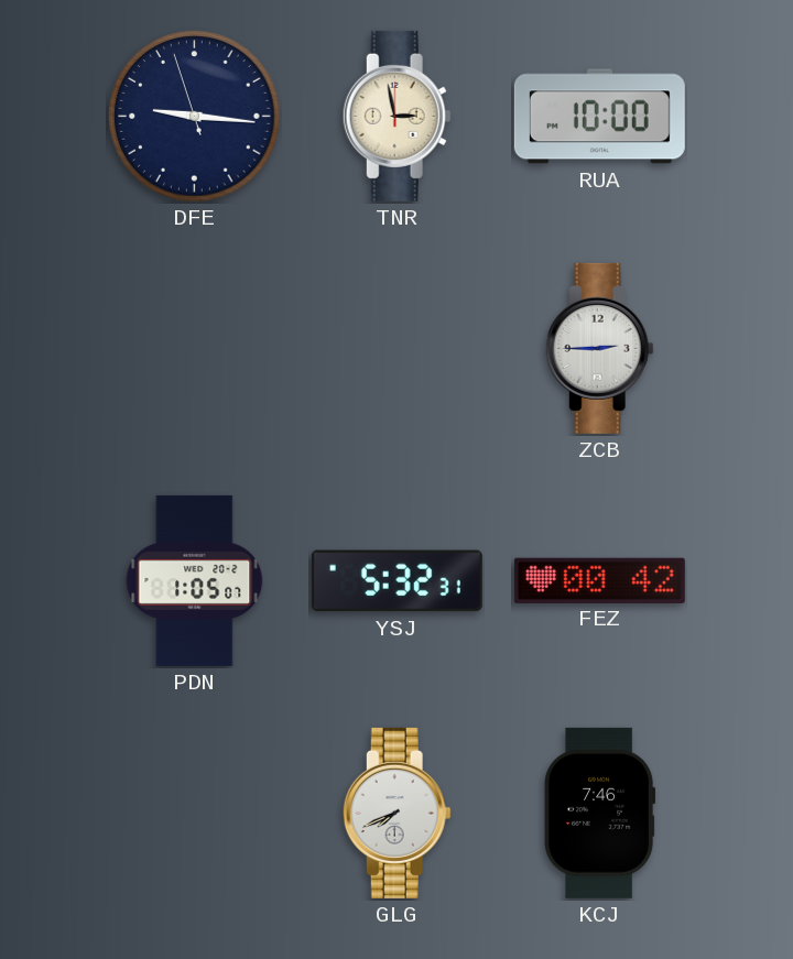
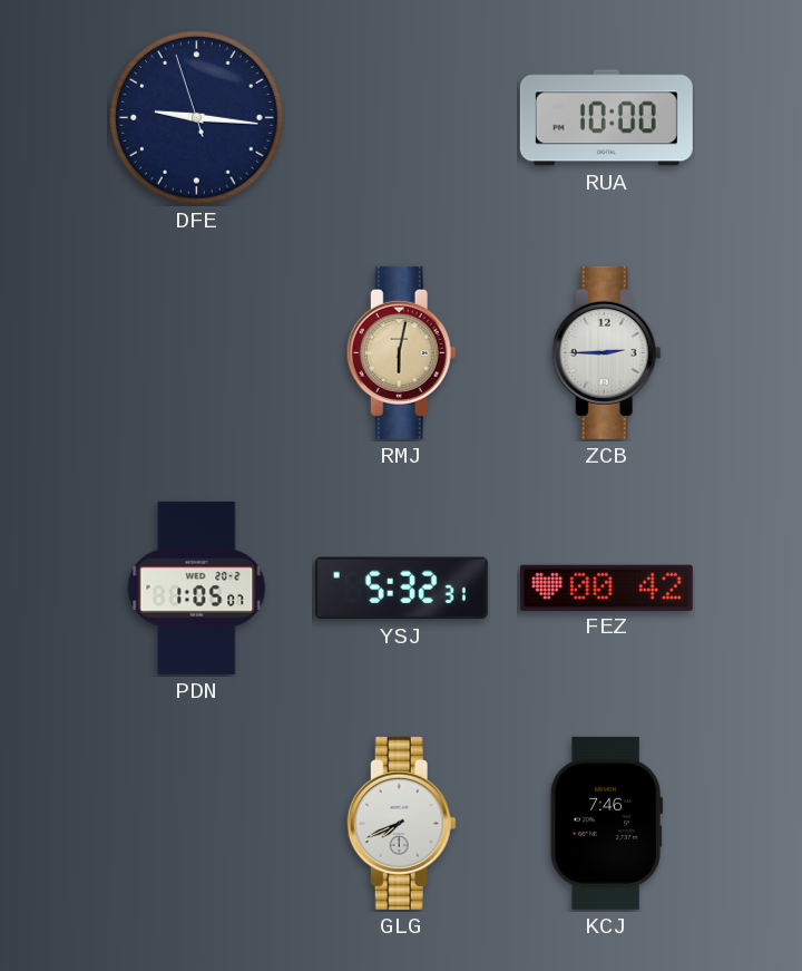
TNR: 2:58 -> none (397, 116)
RMJ: none -> 6:02 (401, 352)
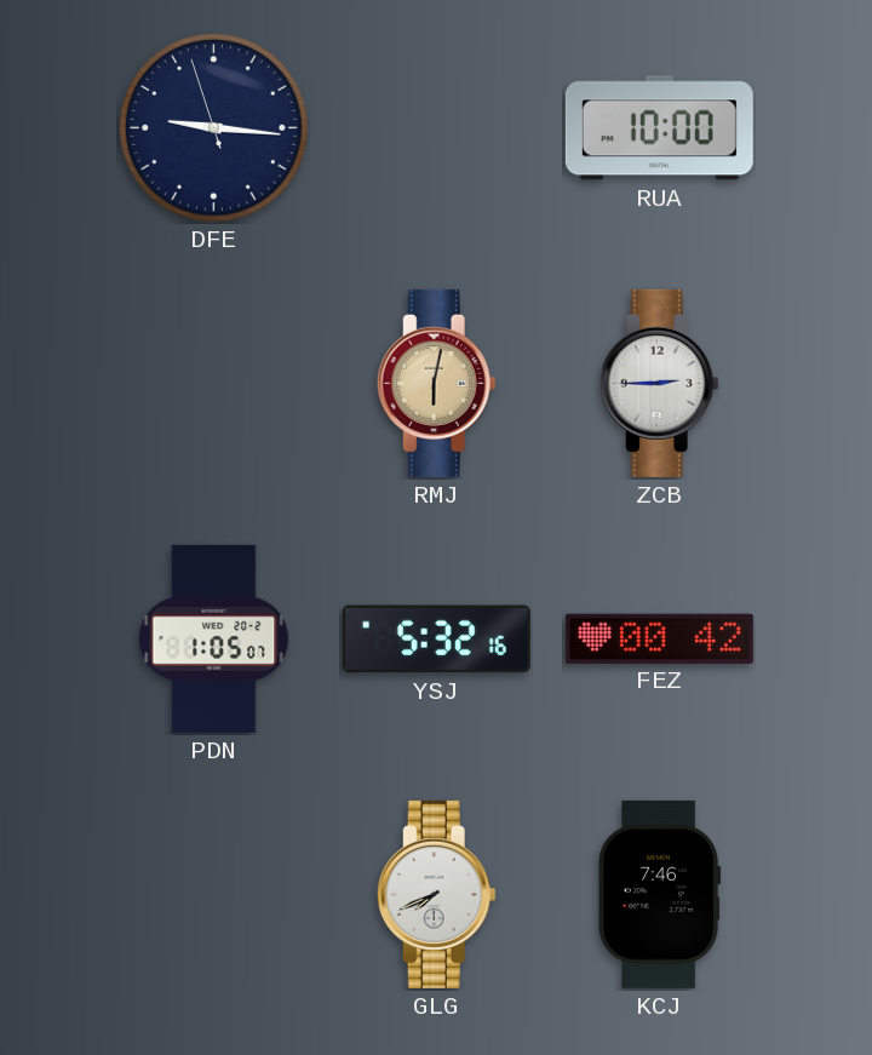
YSJ: 5:32:31 -> 5:32:16 (436, 640)
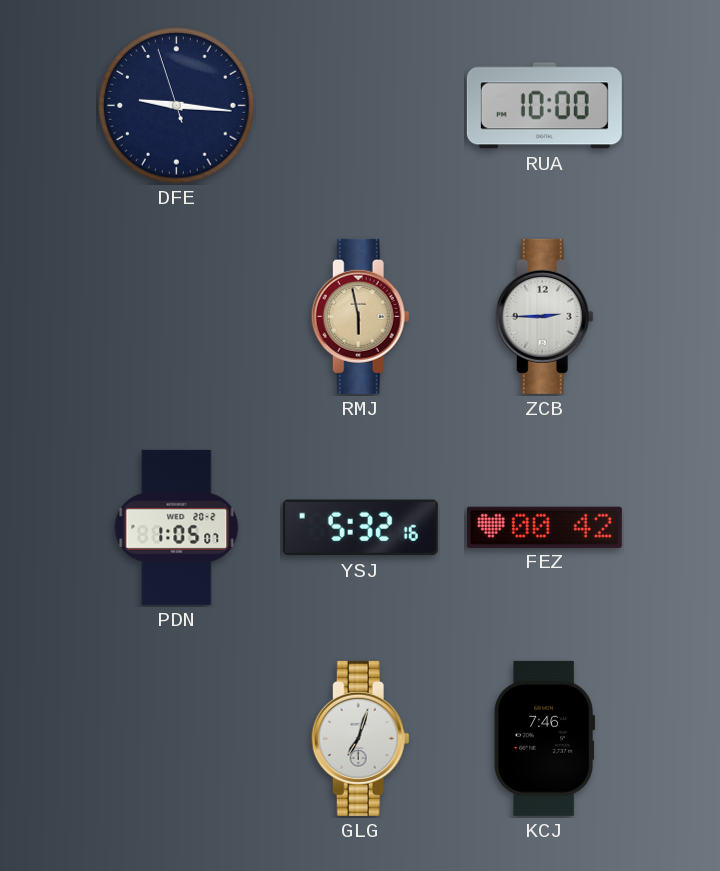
RMJ: 6:02 -> 5:58 (360, 316)
GLG: 7:41 -> 7:03 (360, 738)
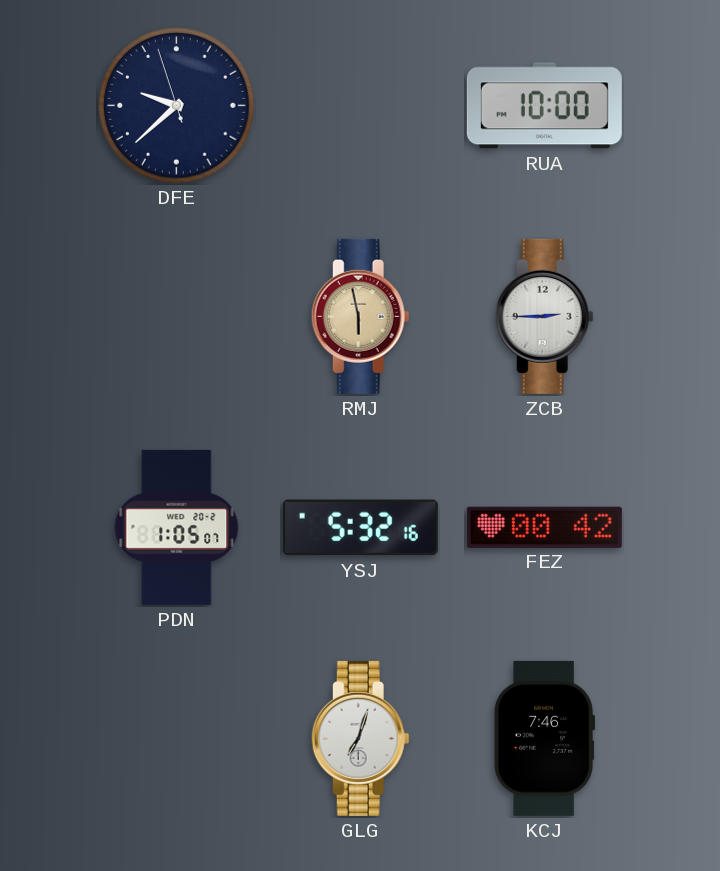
DFE: 9:15 -> 9:37 (177, 106)
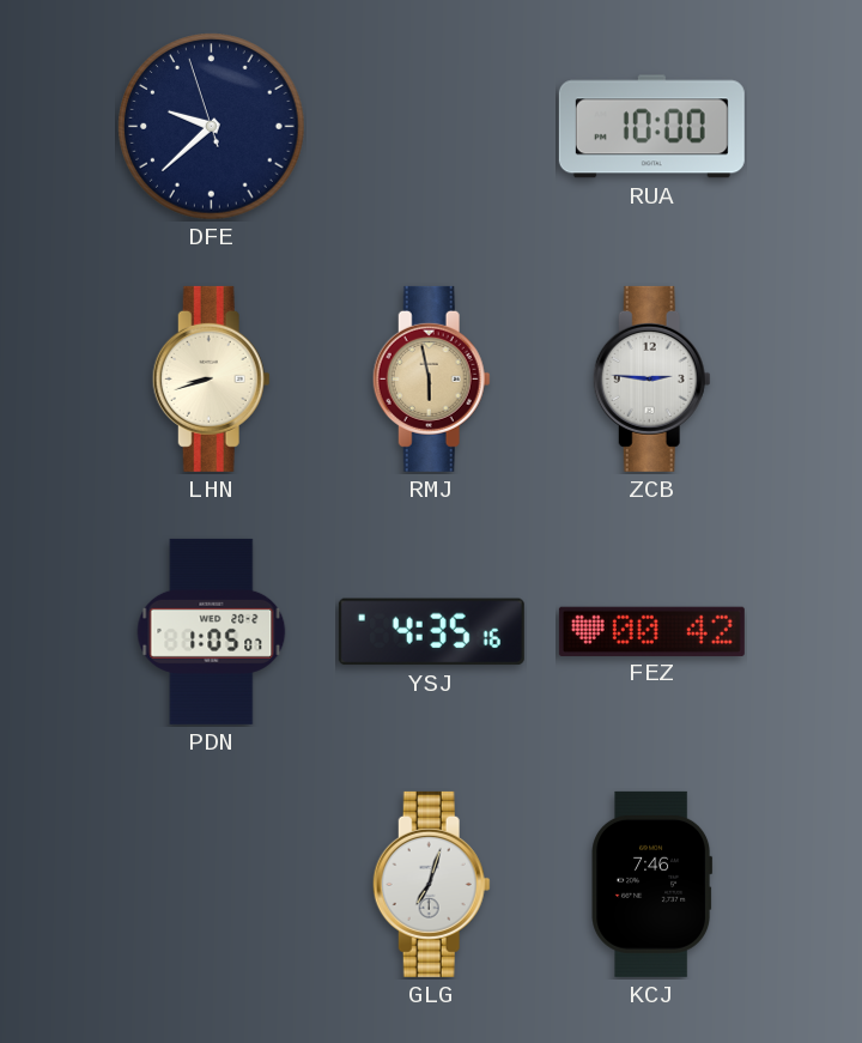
LHN: none -> 8:42 (211, 378)
ZCB: 2:45 -> 2:46 (651, 378)
YSJ: 5:32 -> 4:35 (431, 632)
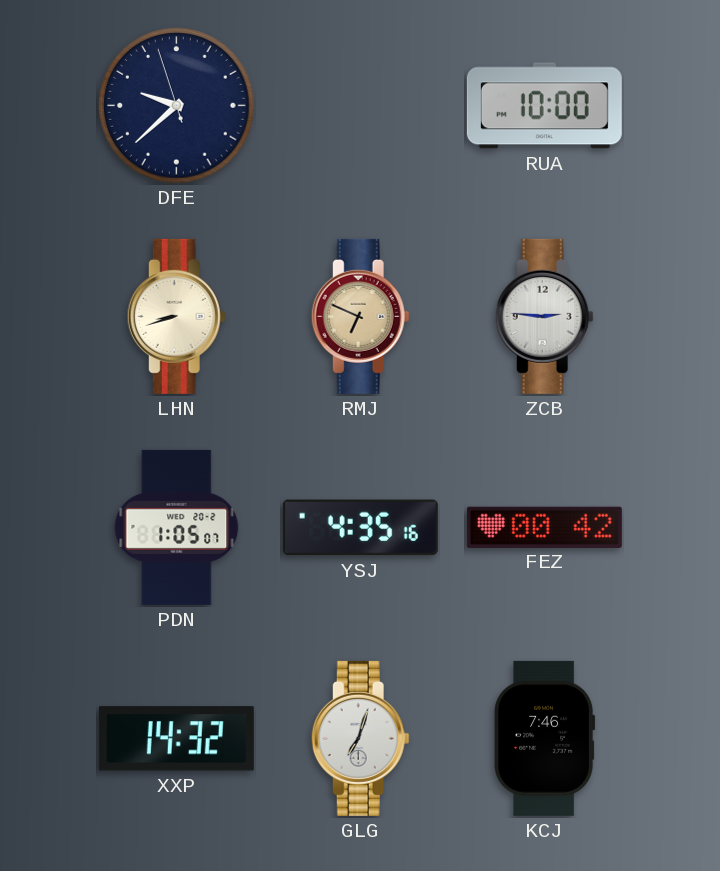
RMJ: 5:58 -> 6:49 (360, 316)
XXP: none -> 14:32 (176, 739)
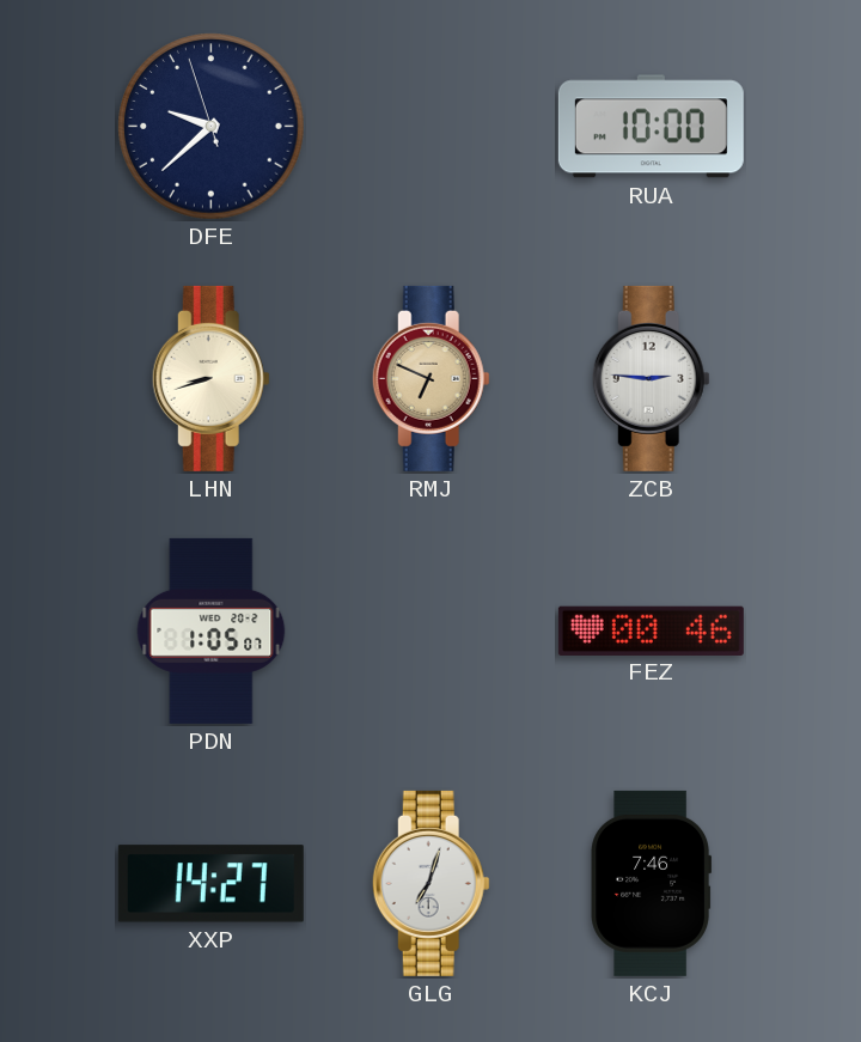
YSJ: 4:35 -> none (360, 528)
FEZ: 00:42 -> 00:46 (651, 630)
XXP: 14:32 -> 14:27 (210, 884)
